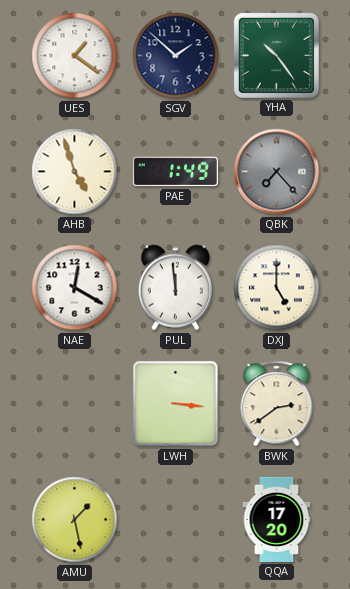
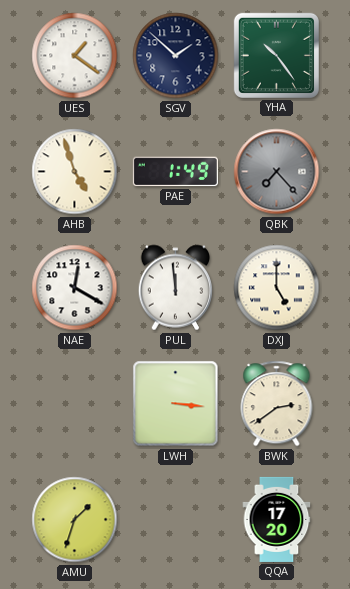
AMU: 1:28 -> 1:33 (75, 520)
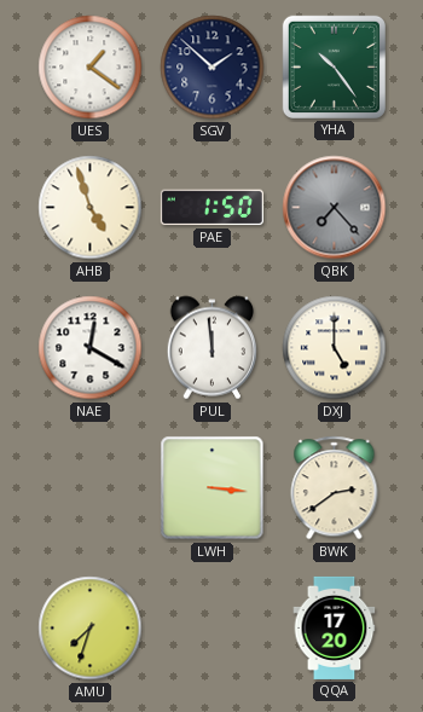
PAE: 1:49 -> 1:50 (211, 208)
AMU: 1:33 -> 7:33 (91, 629)
